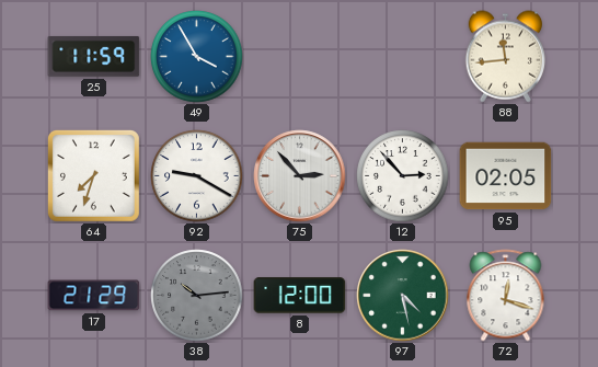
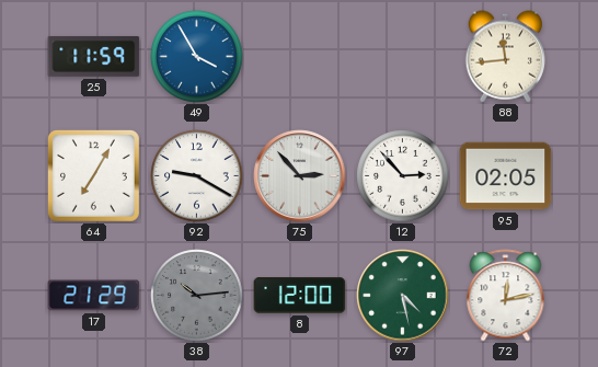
64: 7:33 -> 7:05 (93, 175)
72: 12:18 -> 12:13 (506, 296)
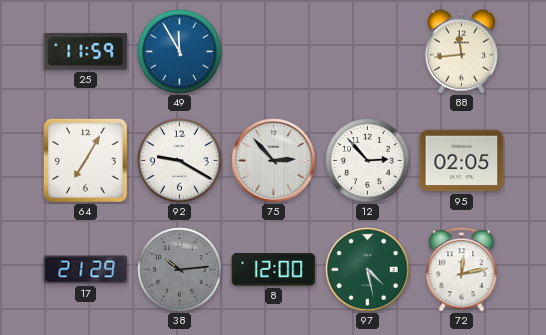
49: 3:55 -> 11:55 (180, 52)
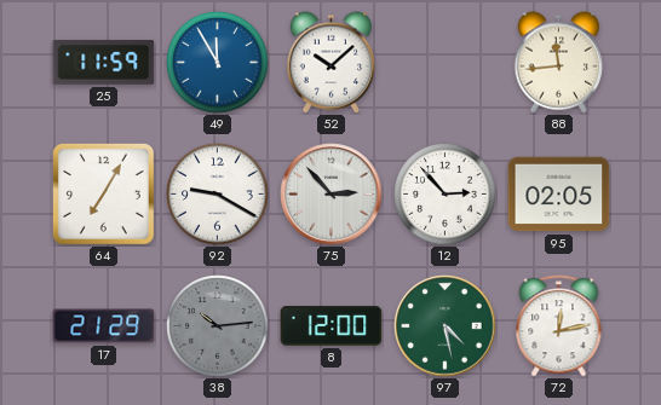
52: none -> 10:08 (330, 63)
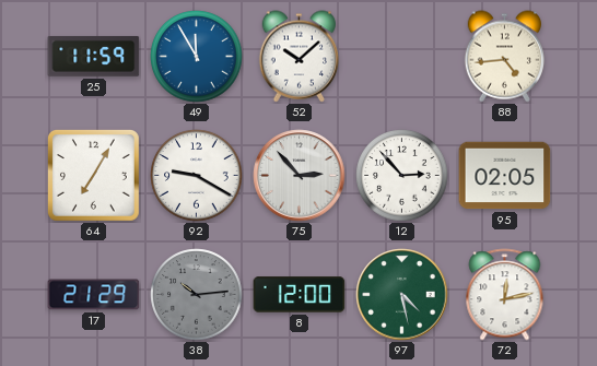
88: 11:44 -> 4:44 (504, 57)
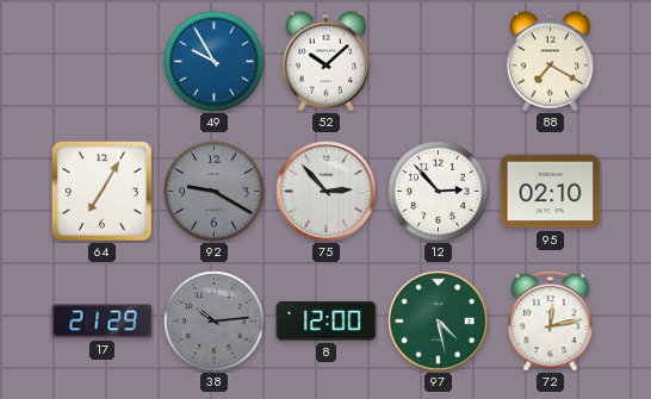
25: 11:59 -> none (94, 56)
49: 11:55 -> 9:55 (215, 62)
88: 4:44 -> 7:20 (550, 62)
92 dial: white -> grey (215, 192)
95: 02:05 -> 02:10 (551, 192)
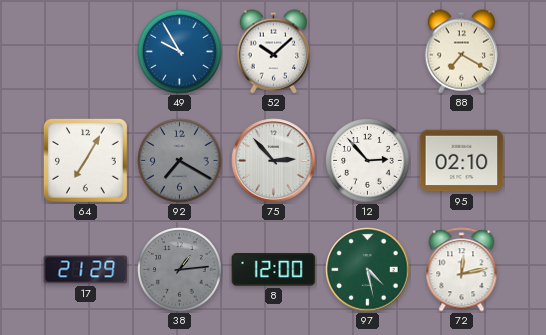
92: 9:20 -> 7:20 (180, 161)
38: 10:14 -> 1:14 (180, 270)
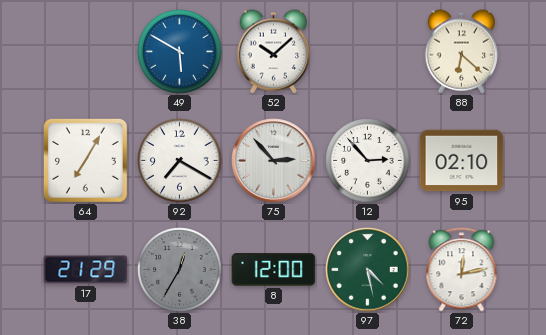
49: 9:55 -> 5:50 (180, 52)
88: 7:20 -> 6:22 (461, 52)
92 dial: grey -> white (180, 161)
38: 1:14 -> 12:35 (180, 270)
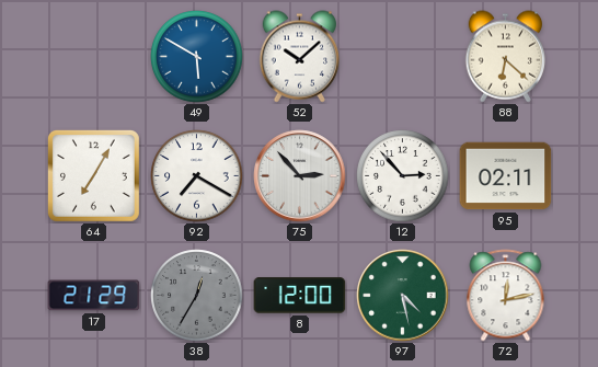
95: 02:10 -> 02:11 (506, 176)
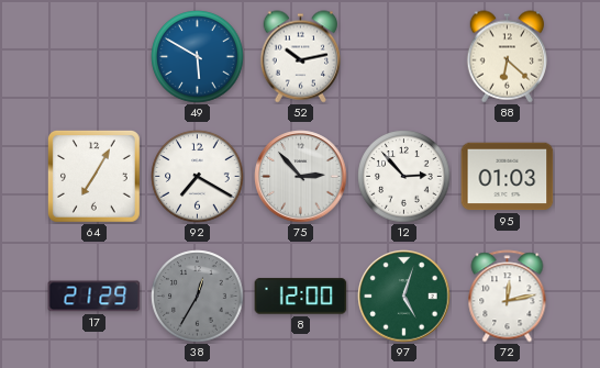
52: 10:08 -> 10:13 (300, 57)
95: 02:11 -> 01:03 (508, 177)
97: 4:28 -> 5:03 (404, 297)
